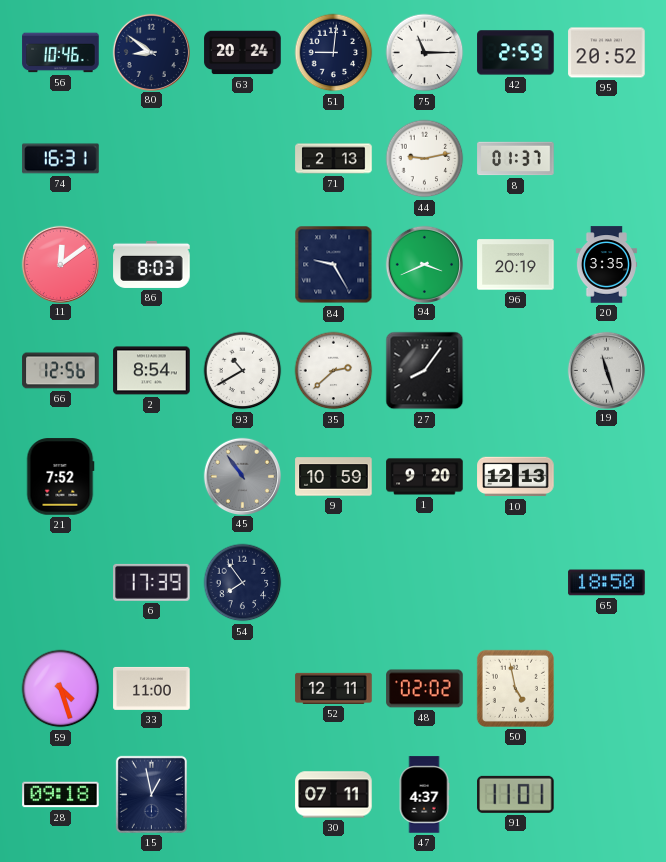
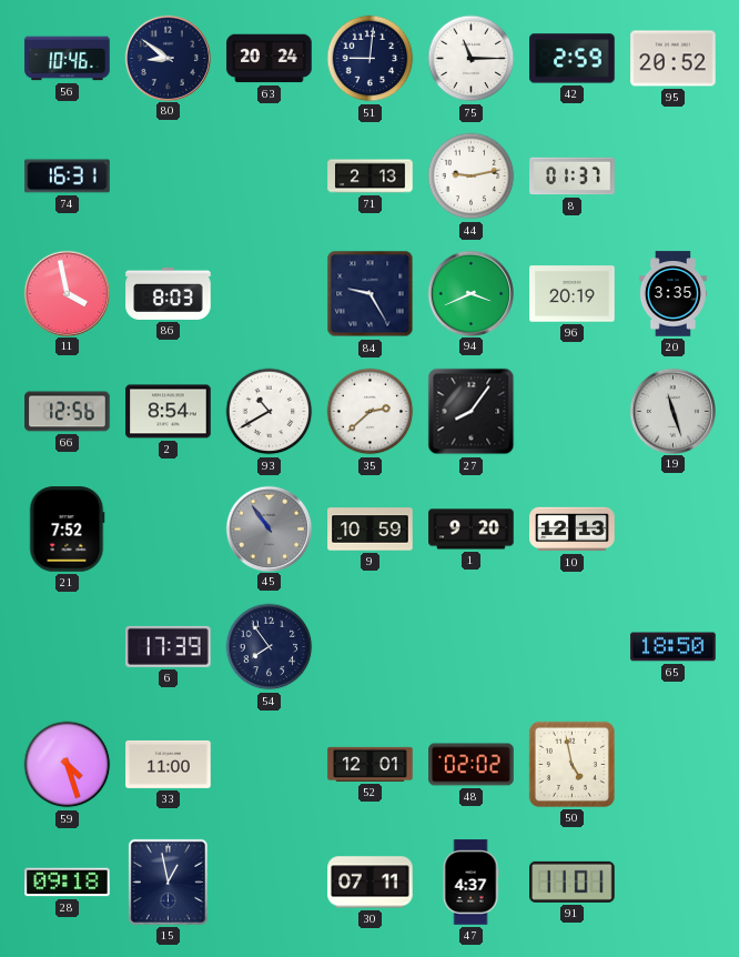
11: 12:09 -> 3:58 (67, 293)
52: 12:11 -> 12:01 (371, 764)
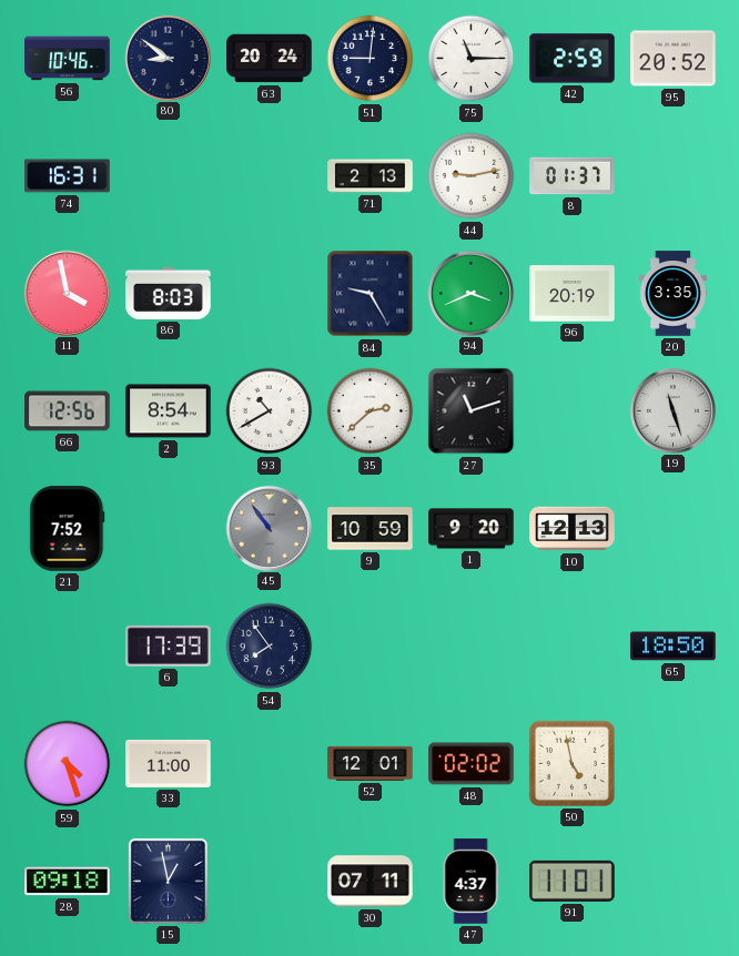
27: 8:06 -> 11:12 (472, 411)
